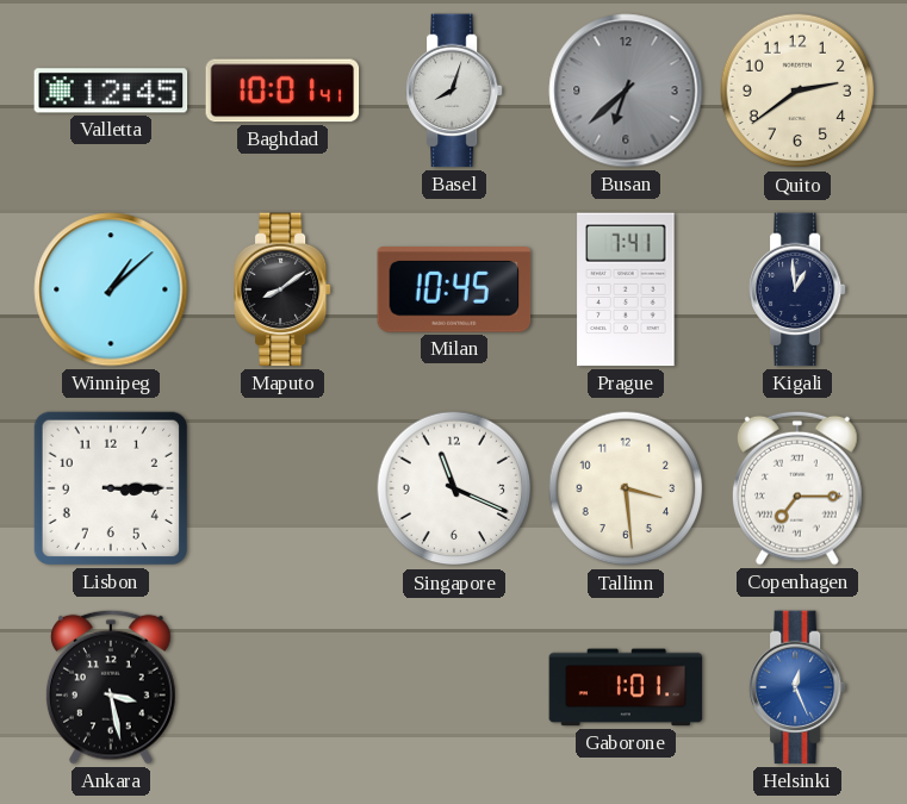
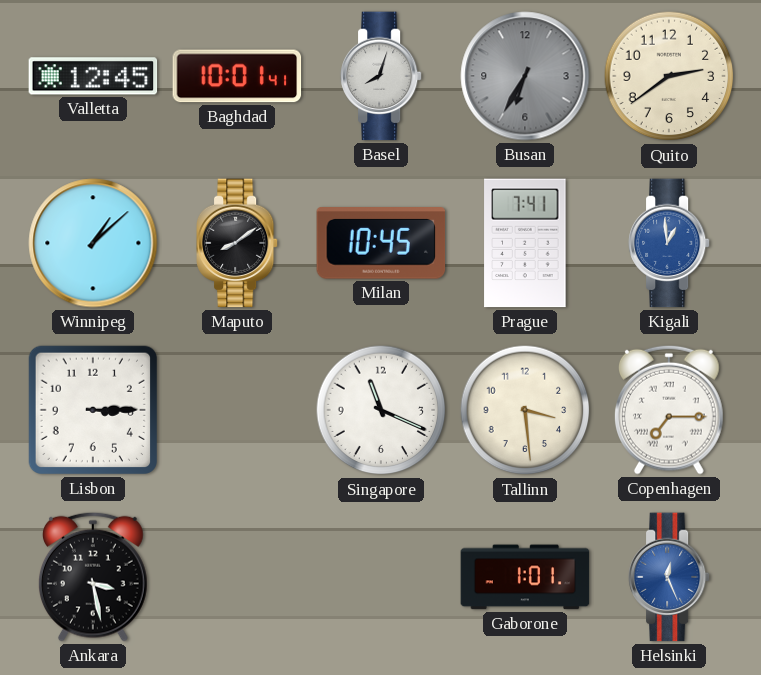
Busan: 6:38 -> 6:35 (525, 76)
Kigali dial: navy -> blue (669, 243)
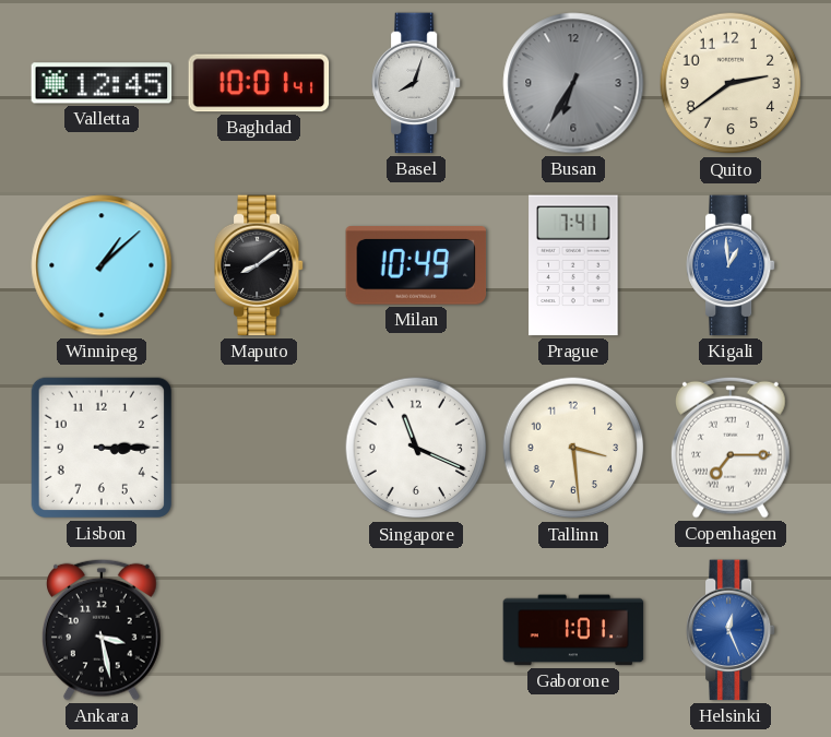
Milan: 10:45 -> 10:49 (416, 266)
